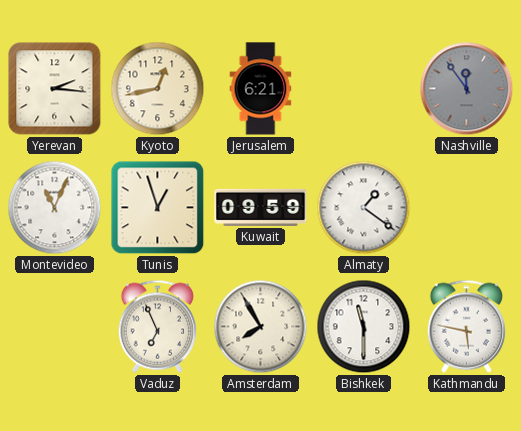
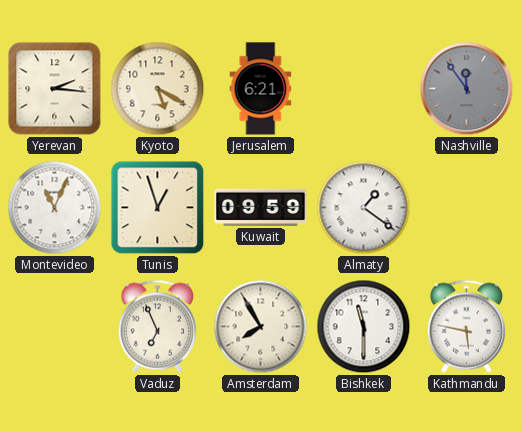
Kyoto: 12:43 -> 5:20 (158, 89)
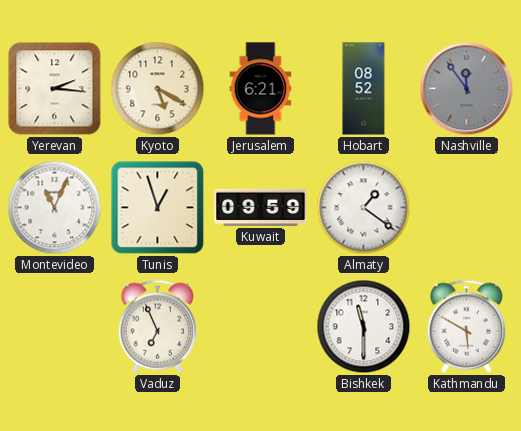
Hobart: none -> 08:52 (364, 89)
Amsterdam: 7:55 -> none (261, 327)
Kathmandu: 5:47 -> 5:50 (466, 326)
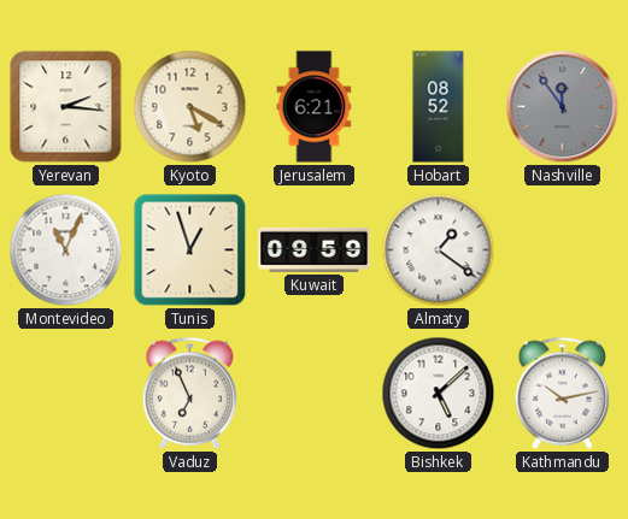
Bishkek: 11:30 -> 5:08 (439, 394)
Kathmandu: 5:50 -> 10:13 (562, 393)
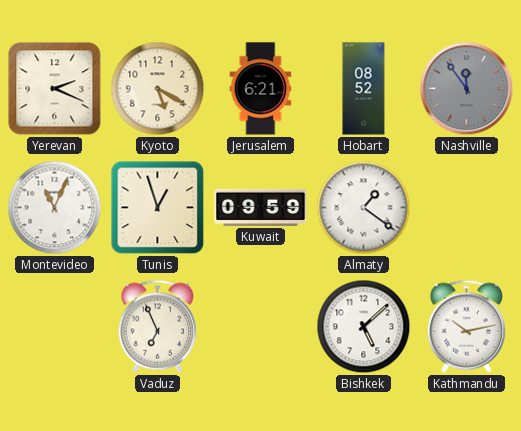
Yerevan: 2:16 -> 2:19 (55, 89)
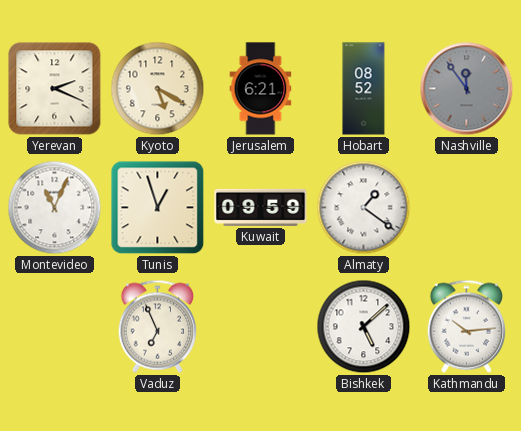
Kathmandu: 10:13 -> 10:14 (466, 326)
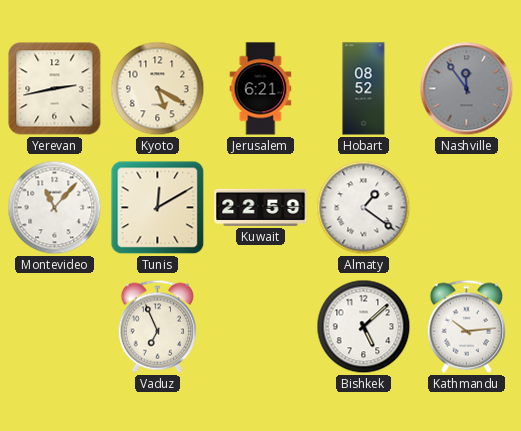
Yerevan: 2:19 -> 2:43 (55, 89)
Montevideo: 11:04 -> 11:07 (55, 208)
Tunis: 12:57 -> 12:10 (158, 208)
Kuwait: 09:59 -> 22:59 (261, 207)
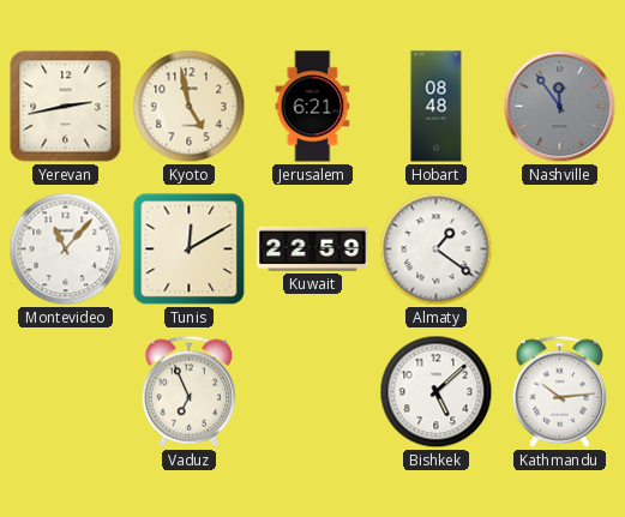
Kyoto: 5:20 -> 4:58 (190, 107)
Hobart: 08:52 -> 08:48 (437, 107)
